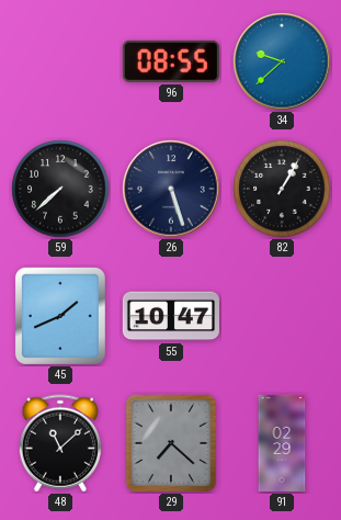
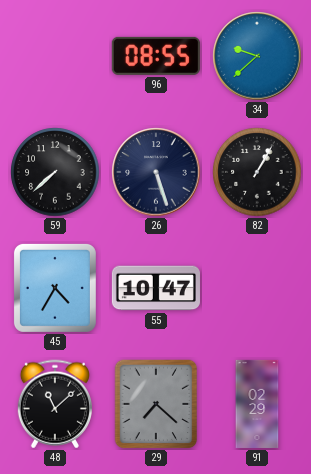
45: 1:41 -> 4:35 (55, 288)
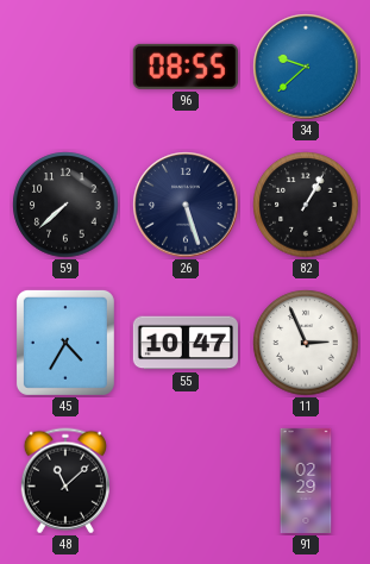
11: none -> 2:56 (306, 343)
29: 7:22 -> none (156, 404)
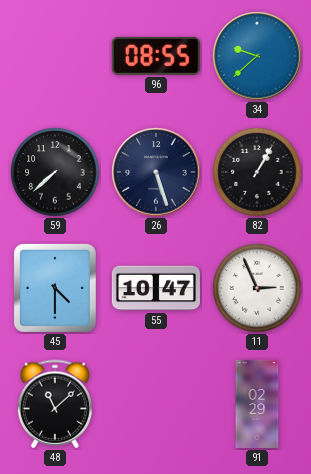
45: 4:35 -> 4:30 (55, 288)
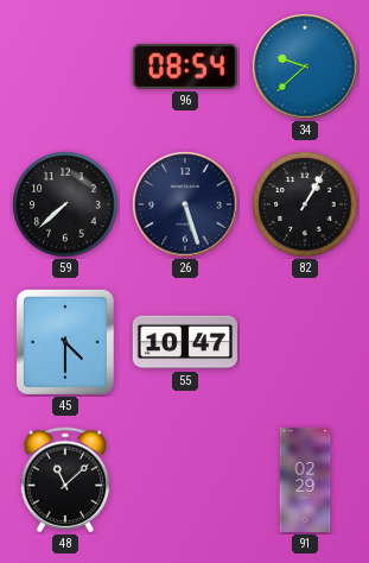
96: 08:55 -> 08:54 (185, 67)
11: 2:56 -> none (257, 288)
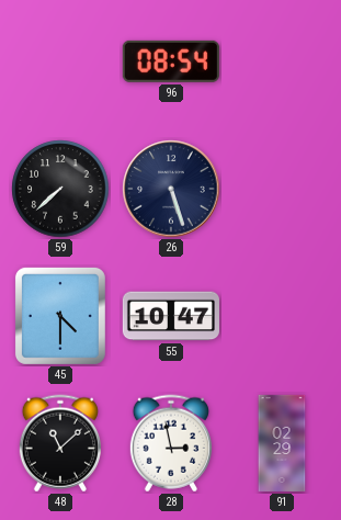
34: 9:38 -> none (305, 67)
82: 1:05 -> none (305, 204)
28: none -> 2:58 (171, 443)
